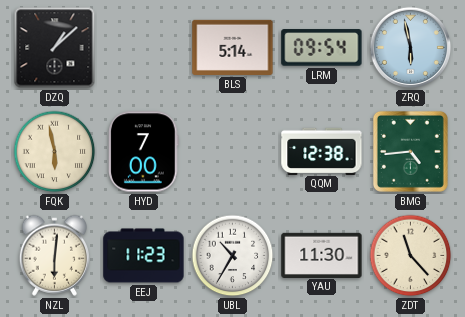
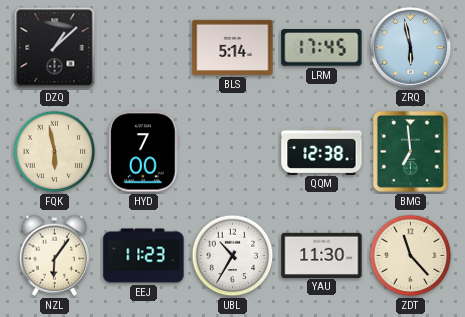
LRM: 09:54 -> 17:45 (322, 48)
BMG: 4:44 -> 6:59 (410, 151)
NZL: 6:01 -> 6:06 (54, 255)
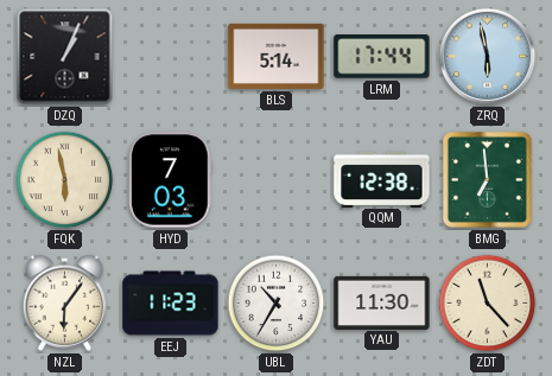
DZQ: 1:08 -> 1:04 (65, 57)
LRM: 17:45 -> 17:44 (382, 57)
HYD: 7:00 -> 7:03 (171, 180)
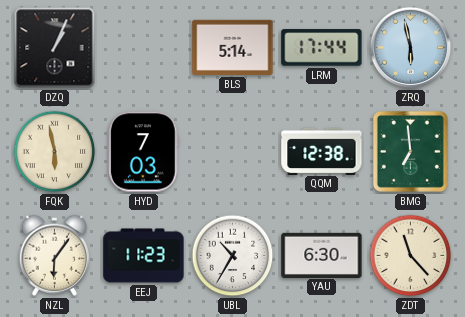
YAU: 11:30 -> 6:30 (322, 255)
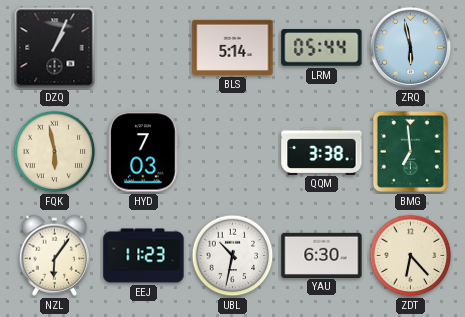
LRM: 17:44 -> 05:44 (322, 48)
QQM: 12:38 -> 3:38 (322, 151)
UBL: 10:35 -> 10:32 (233, 256)
ZDT: 11:23 -> 6:23 (411, 256)
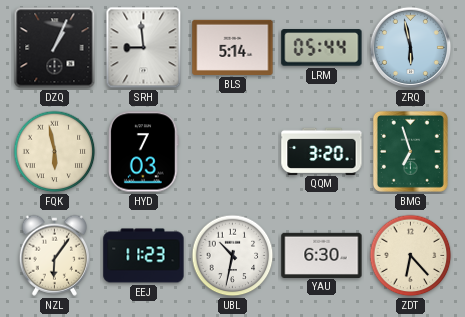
SRH: none -> 8:59 (144, 48)
QQM: 3:38 -> 3:20 (322, 151)
BMG: 6:59 -> 6:57 (410, 151)
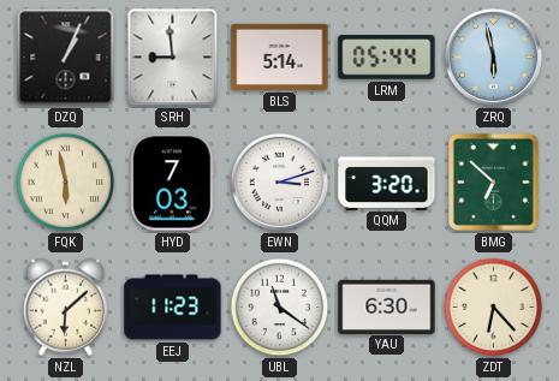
EWN: none -> 3:12 (280, 183)
BMG: 6:57 -> 6:52 (493, 181)
NZL: 6:06 -> 6:08 (65, 306)
UBL: 10:32 -> 11:21 (280, 308)
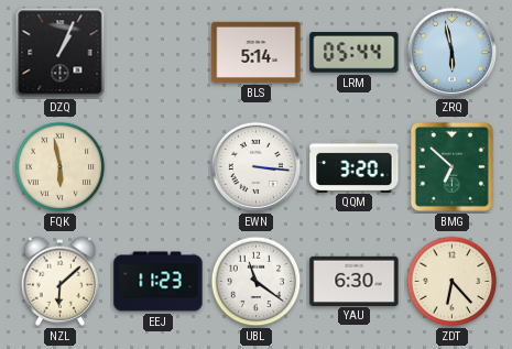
SRH: 8:59 -> none (173, 58)
HYD: 7:03 -> none (173, 183)
EWN: 3:12 -> 3:16 (257, 167)
